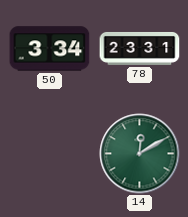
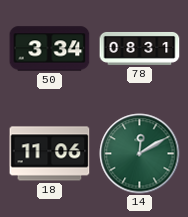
78: 23:31 -> 08:31 (140, 48)
18: none -> 11:06 (50, 154)
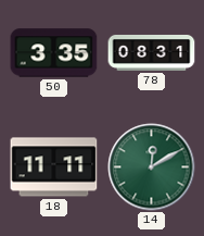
50: 3:34 -> 3:35 (54, 53)
18: 11:06 -> 11:11 (54, 167)
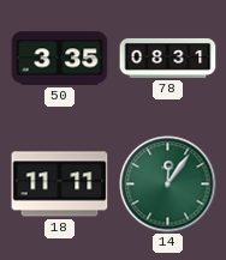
14: 12:10 -> 12:06 (168, 185)
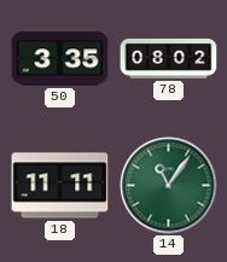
78: 08:31 -> 08:02 (169, 58)
14: 12:06 -> 11:06 (169, 186)
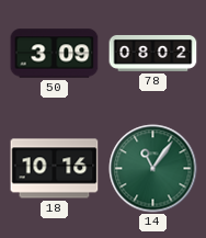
50: 3:35 -> 3:09 (55, 54)
18: 11:11 -> 10:16 (55, 169)
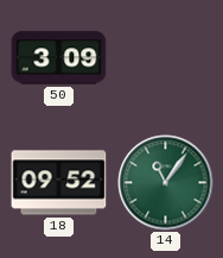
78: 08:02 -> none (153, 53)
18: 10:16 -> 09:52 (59, 183)
